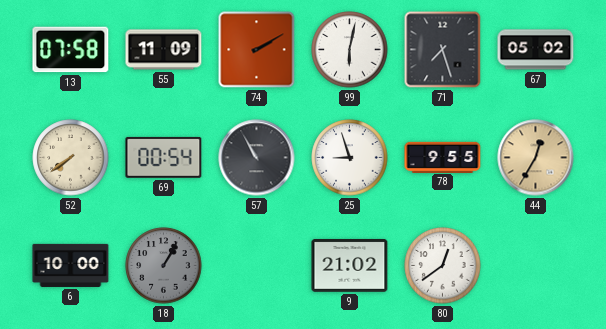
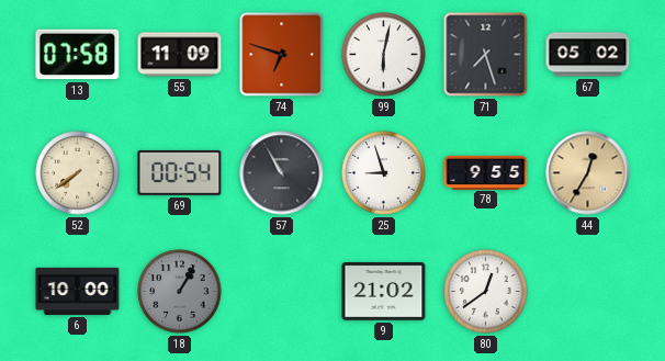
74: 2:10 -> 6:48 (282, 55)
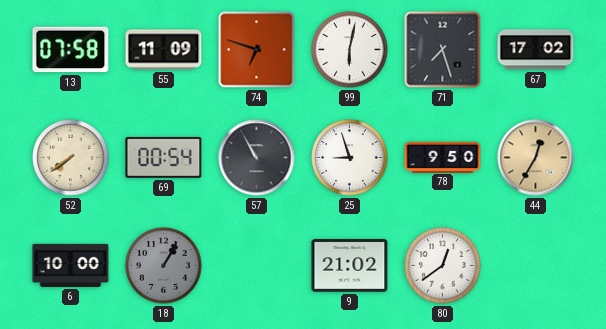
67: 05:02 -> 17:02 (536, 50)
78: 9:55 -> 9:50 (443, 157)
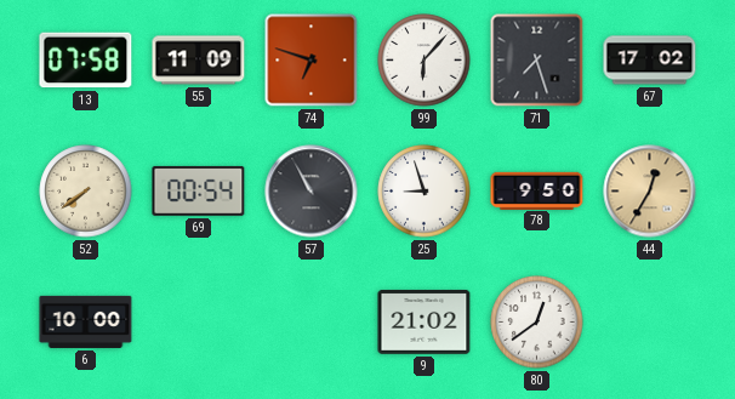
99: 6:02 -> 6:07 (425, 61)
18: 1:05 -> none (164, 266)
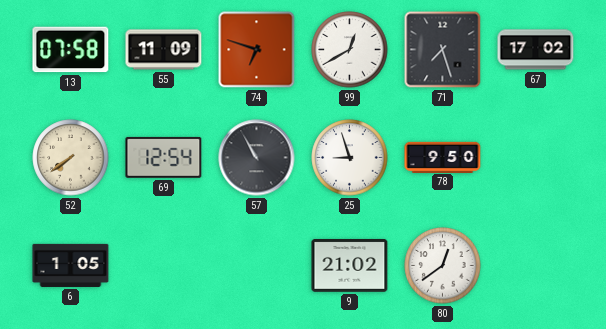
99: 6:07 -> 12:40 (350, 50)
69: 00:54 -> 12:54 (164, 157)
44: 12:35 -> none (650, 192)
6: 10:00 -> 1:05 (71, 265)
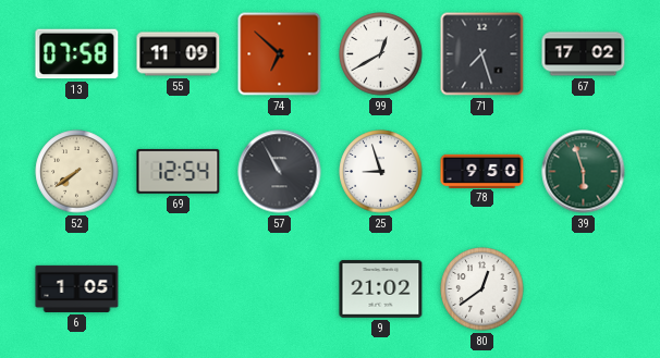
74: 6:48 -> 6:52 (280, 54)
39: none -> 5:57 (584, 172)
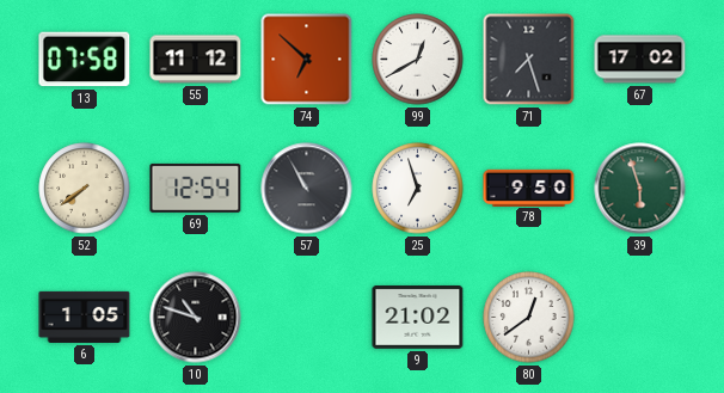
55: 11:09 -> 11:12 (196, 60)
25: 8:57 -> 6:57 (418, 189)
10: none -> 10:48 (196, 318)
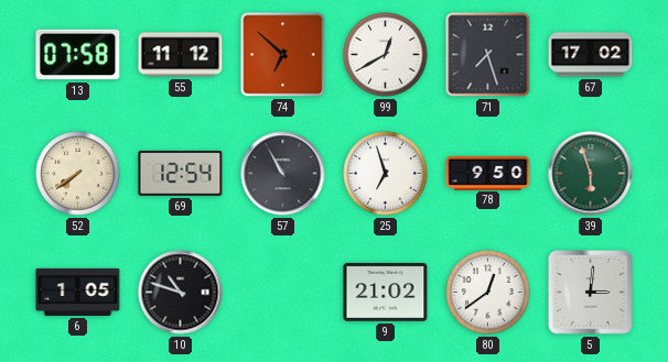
5: none -> 3:01 (591, 293)
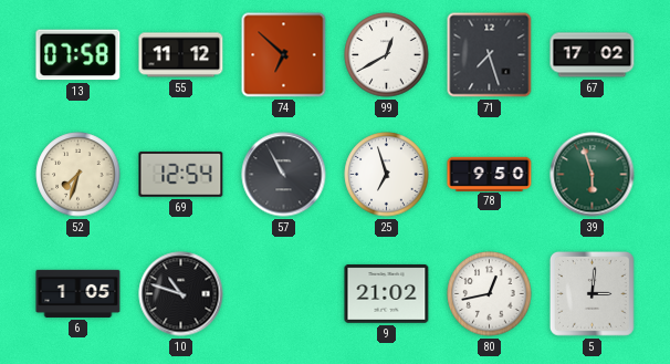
52: 7:39 -> 7:33 (78, 175)
80: 12:39 -> 12:43 (490, 294)
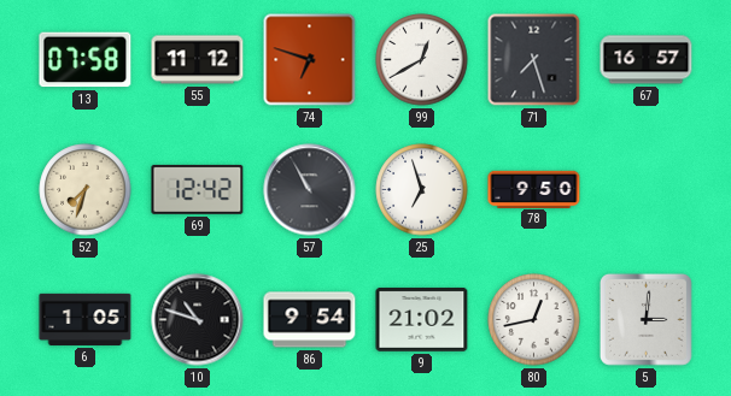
74: 6:52 -> 6:48 (310, 60)
67: 17:02 -> 16:57 (647, 60)
69: 12:54 -> 12:42 (198, 189)
39: 5:57 -> none (593, 175)
86: none -> 9:54 (310, 320)
